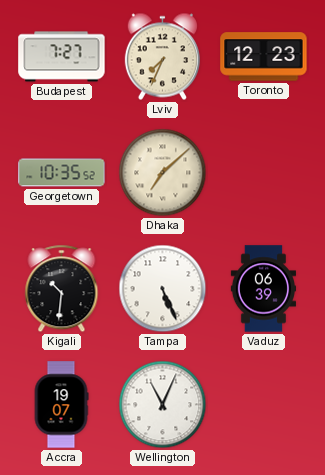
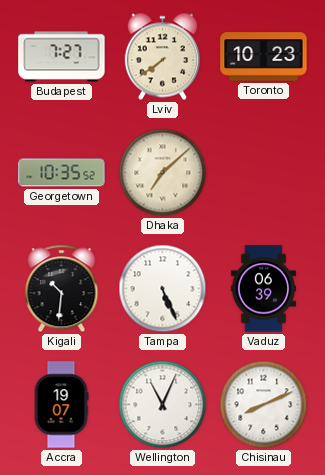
Lviv: 7:34 -> 7:39 (162, 57)
Toronto: 12:23 -> 10:23 (264, 57)
Chisinau: none -> 8:11 (264, 405)
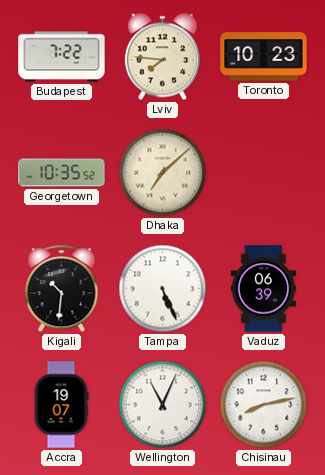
Budapest: 7:27 -> 7:22 (62, 57)
Lviv: 7:39 -> 7:46 (162, 57)
Chisinau: 8:11 -> 8:13 (264, 405)
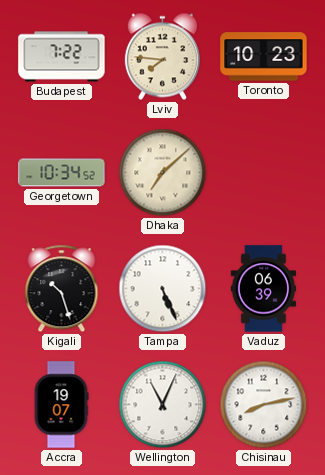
Georgetown: 10:35 -> 10:34 (62, 173)
Kigali: 10:31 -> 10:27 (62, 289)
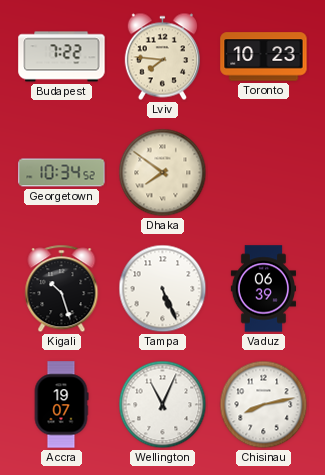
Dhaka: 7:08 -> 7:51 (163, 173)
